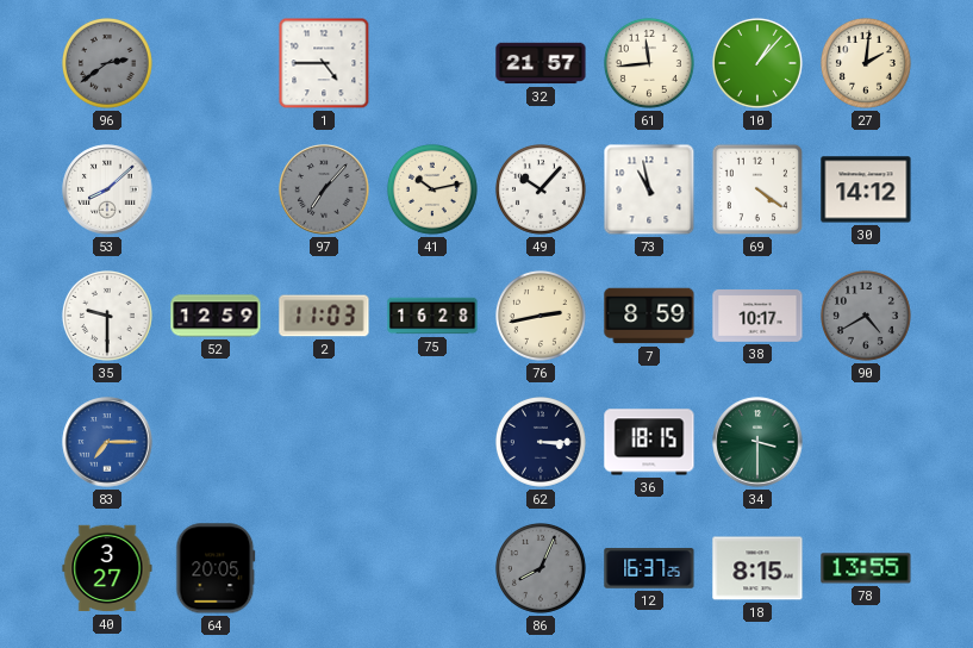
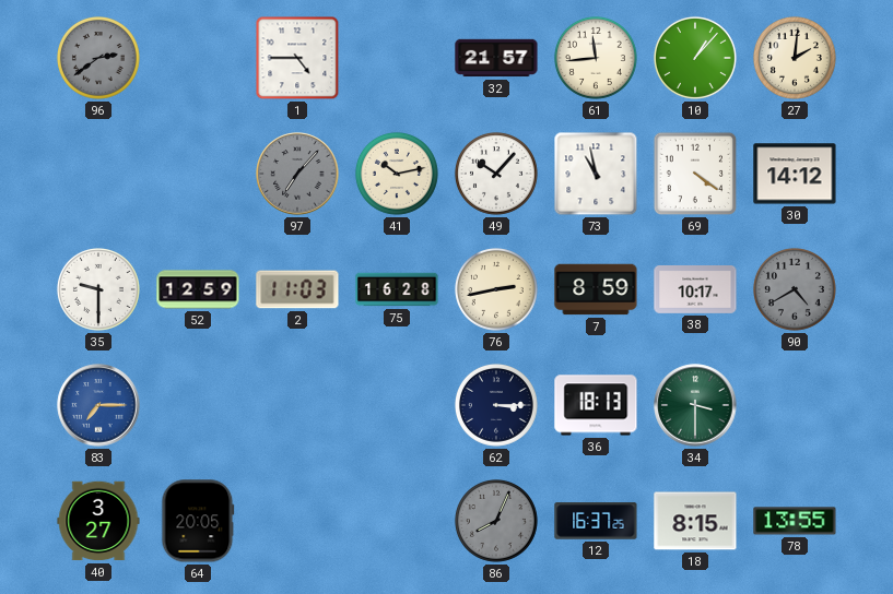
53: 8:08 -> none (107, 189)
36: 18:15 -> 18:13 (596, 405)
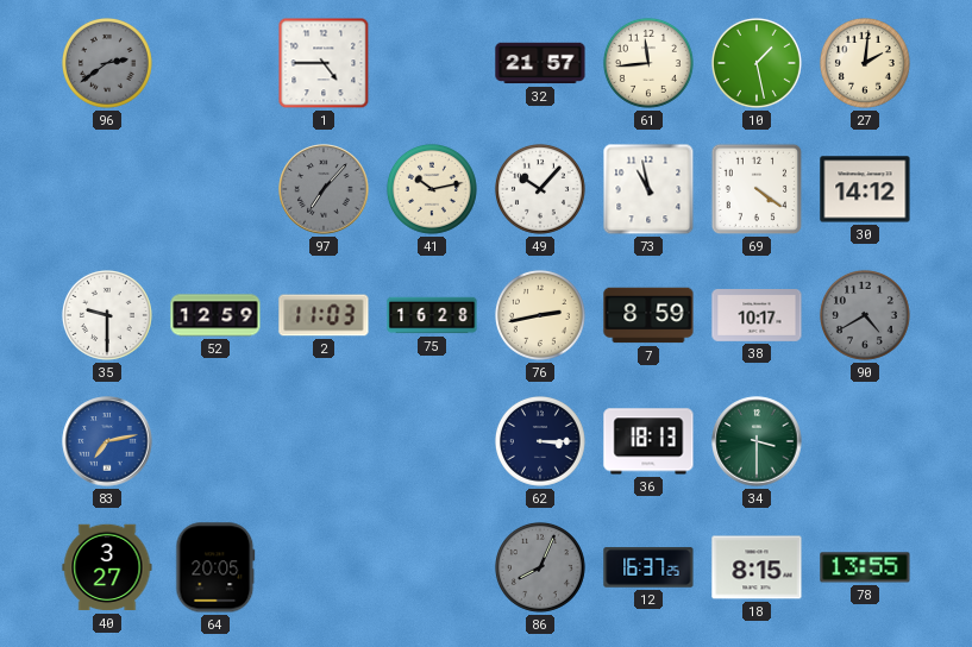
10: 1:07 -> 1:28 (757, 63)
83: 7:15 -> 7:13 (107, 441)
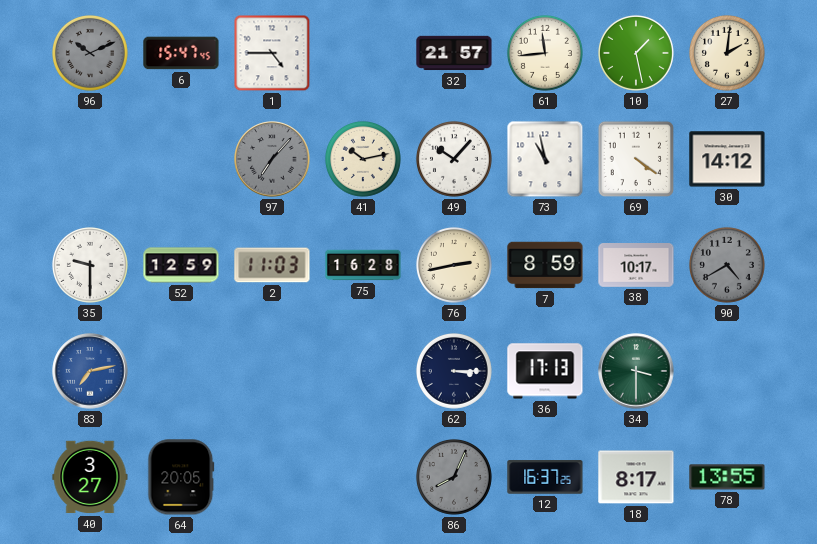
96: 2:39 -> 10:11 (90, 53)
6: none -> 15:47 (181, 53)
36: 18:13 -> 17:13 (545, 371)
18: 8:15 -> 8:17 (636, 477)
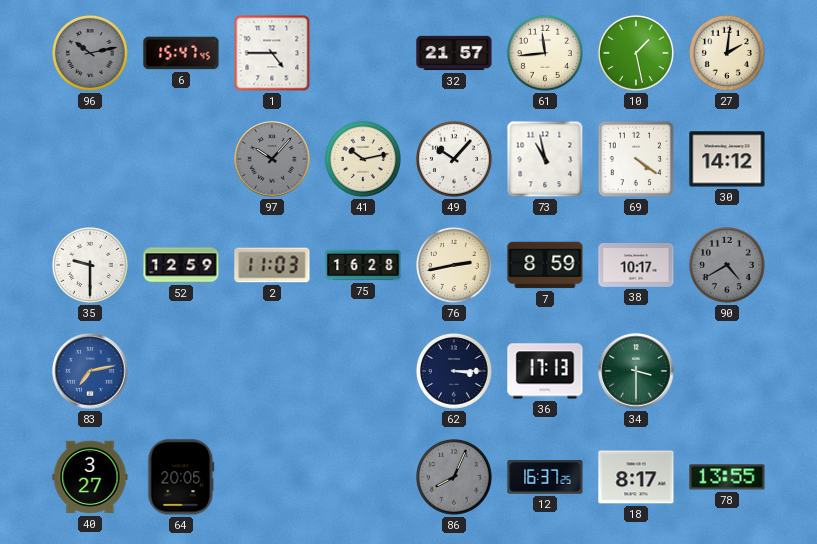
96: 10:11 -> 10:13 (90, 53)
97: 7:07 -> 10:07 (272, 159)
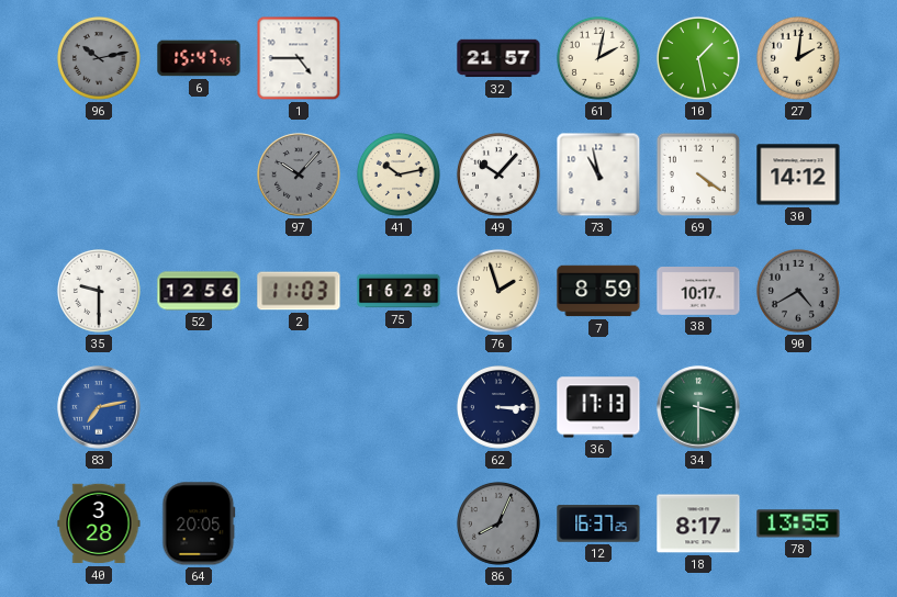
61: 11:44 -> 2:02 (598, 58)
52: 12:59 -> 12:56 (199, 291)
76: 2:43 -> 1:57 (498, 291)
40: 3:27 -> 3:28 (99, 523)
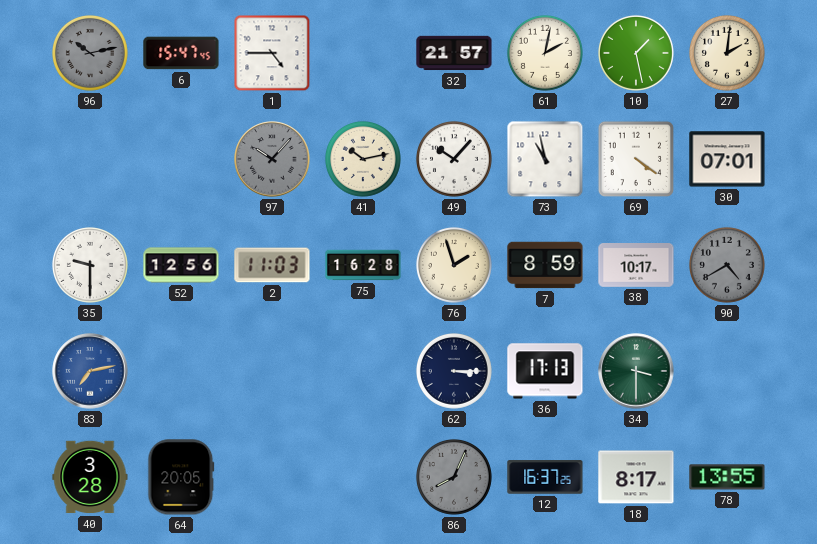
30: 14:12 -> 07:01 (727, 159)
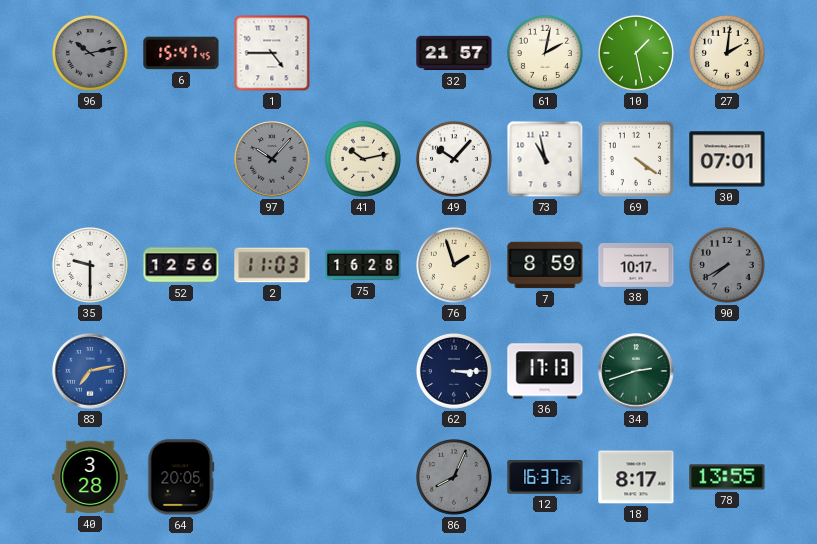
90: 4:40 -> 7:40 (727, 265)
34: 3:30 -> 2:42 (636, 371)
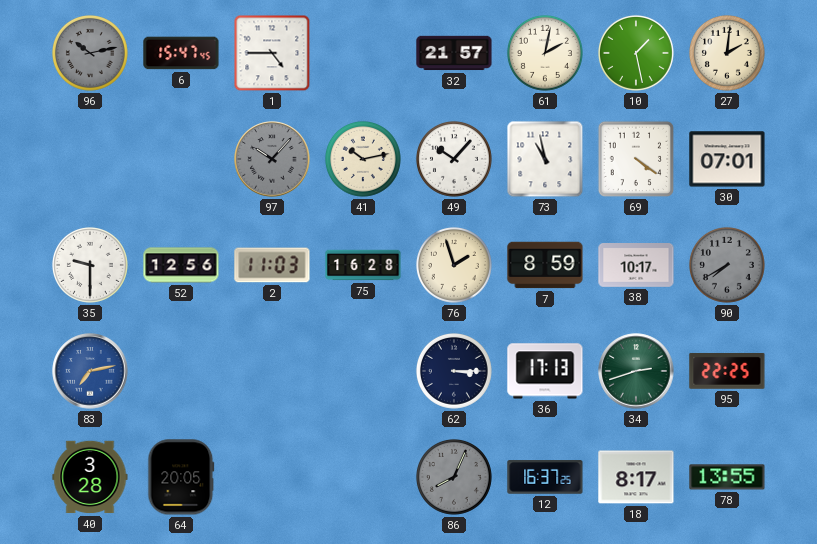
95: none -> 22:25 (727, 371)
